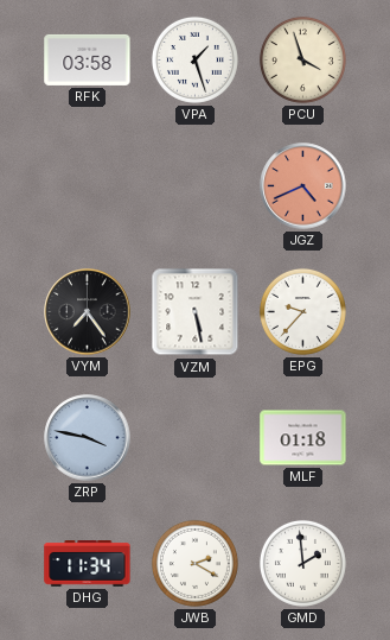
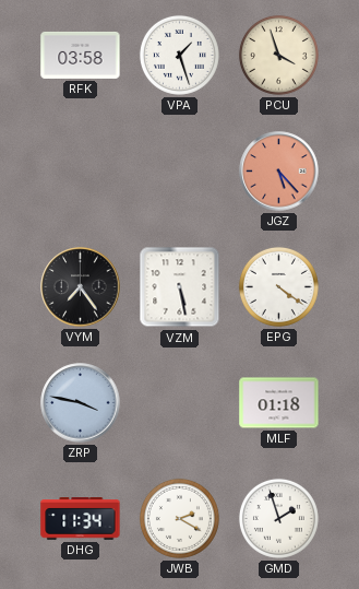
JGZ: 4:41 -> 5:23 (279, 172)
EPG: 9:37 -> 4:21 (278, 286)
GMD: 1:59 -> 1:57 (278, 518)
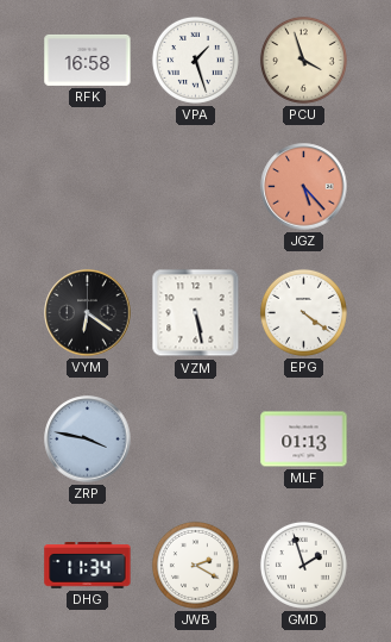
RFK: 03:58 -> 16:58 (88, 60)
VYM: 7:24 -> 6:21 (88, 313)
MLF: 01:18 -> 01:13 (304, 440)
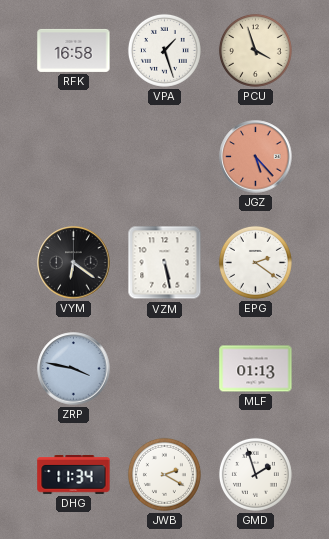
EPG: 4:21 -> 2:21 (255, 262)
